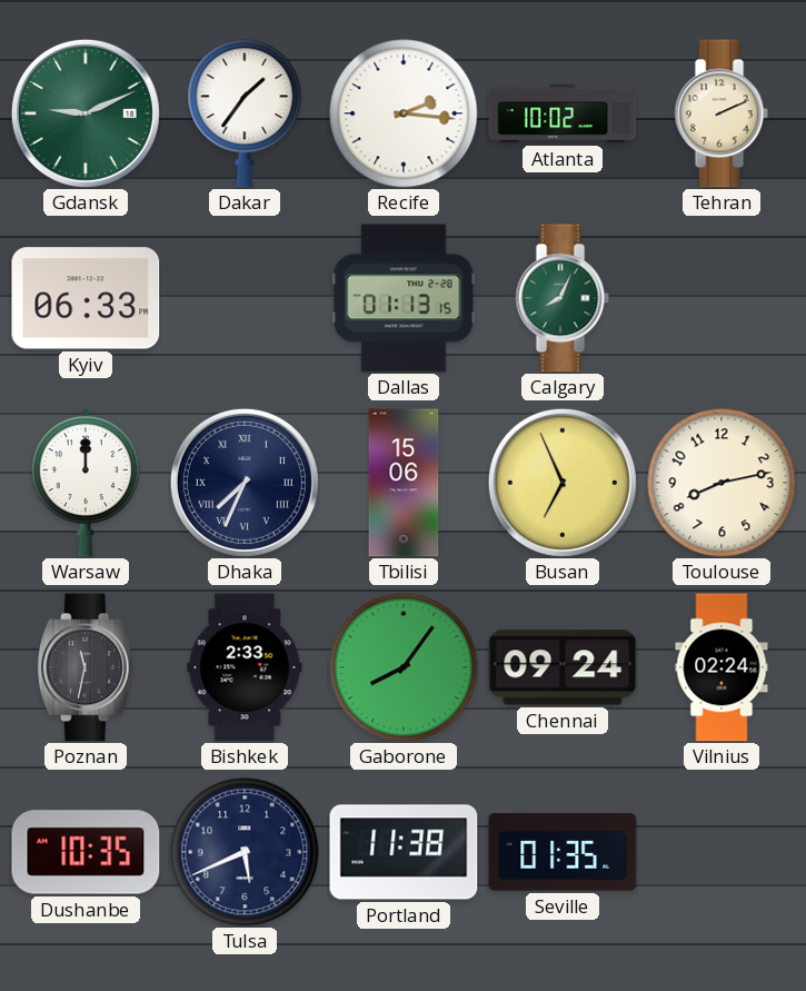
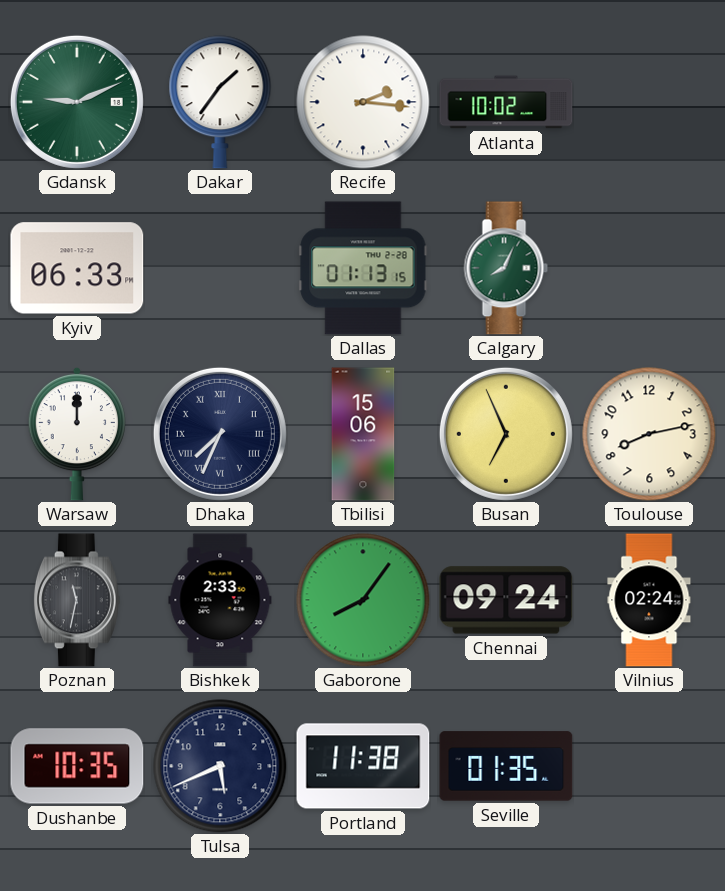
Tehran: 2:11 -> none (722, 113)
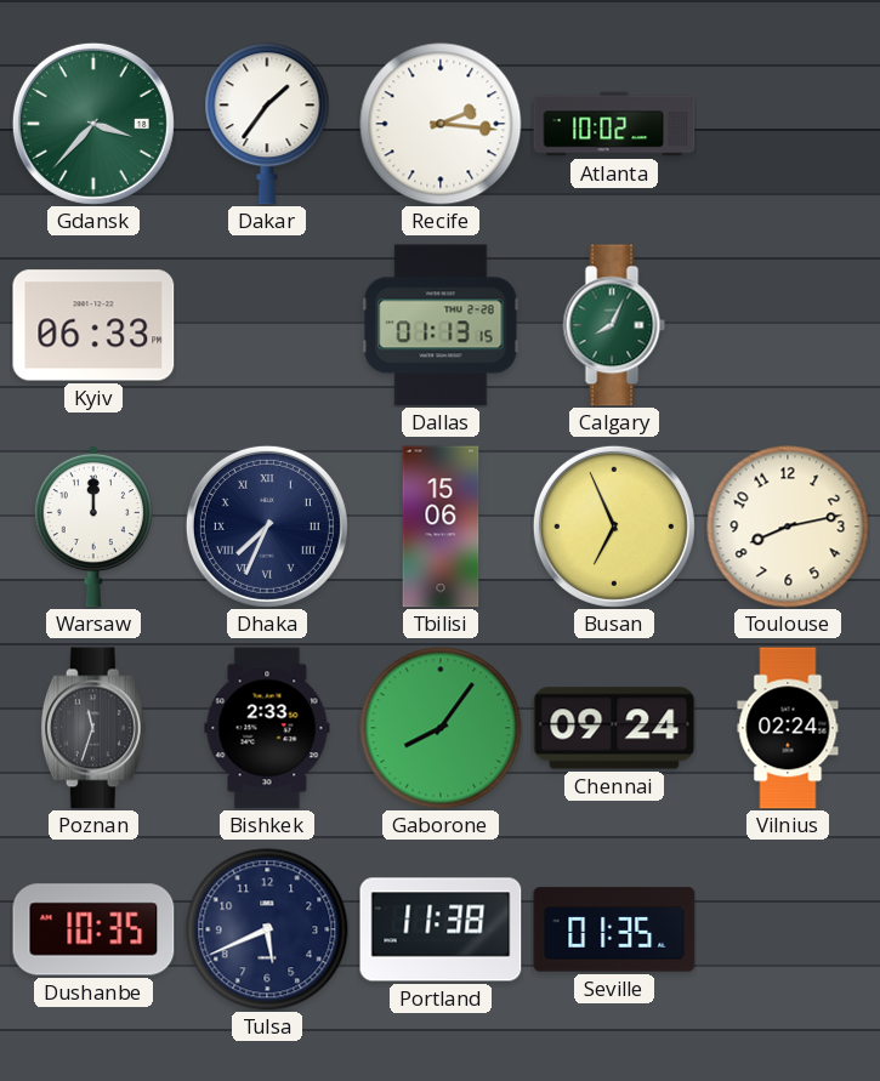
Gdansk: 9:11 -> 3:37 (93, 124)
Poznan: 11:32 -> 11:33 (93, 728)
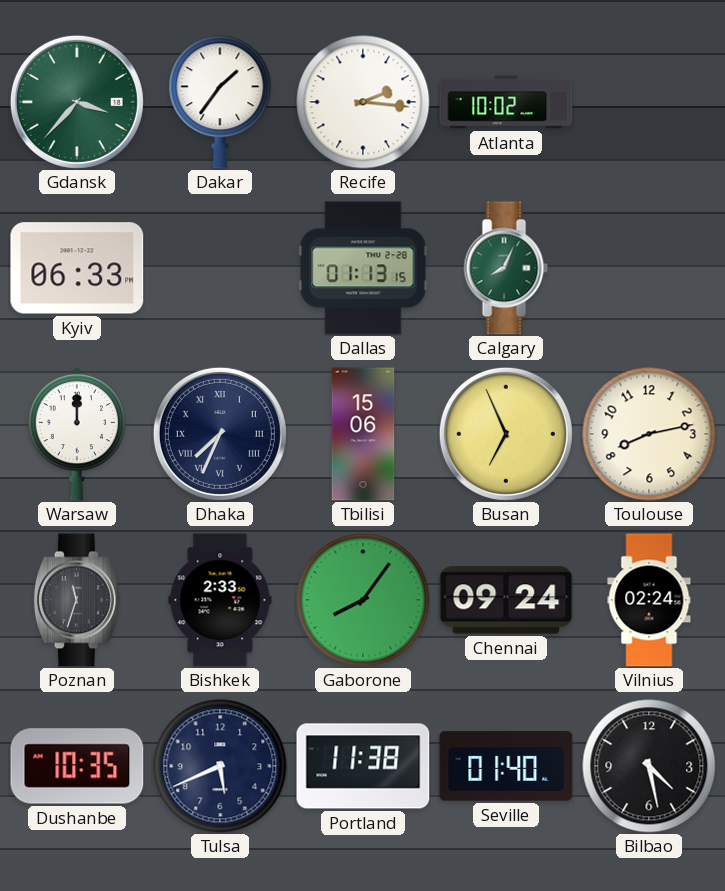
Seville: 01:35 -> 01:40 (506, 766)
Bilbao: none -> 4:28 (649, 766)
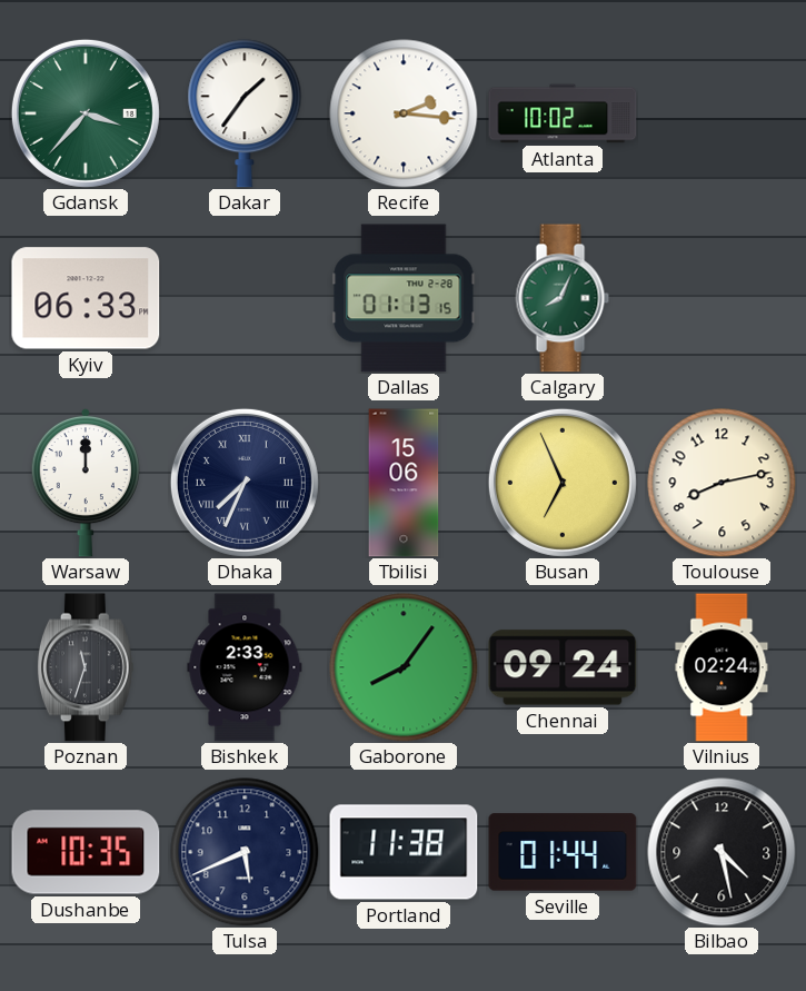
Seville: 01:40 -> 01:44 (563, 852)
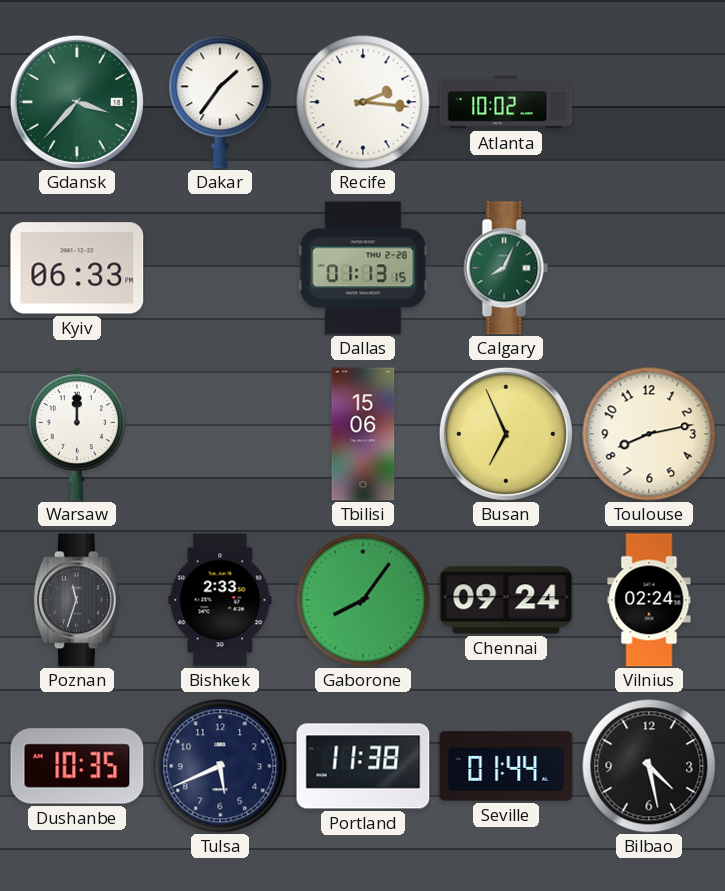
Dhaka: 7:34 -> none (245, 483)
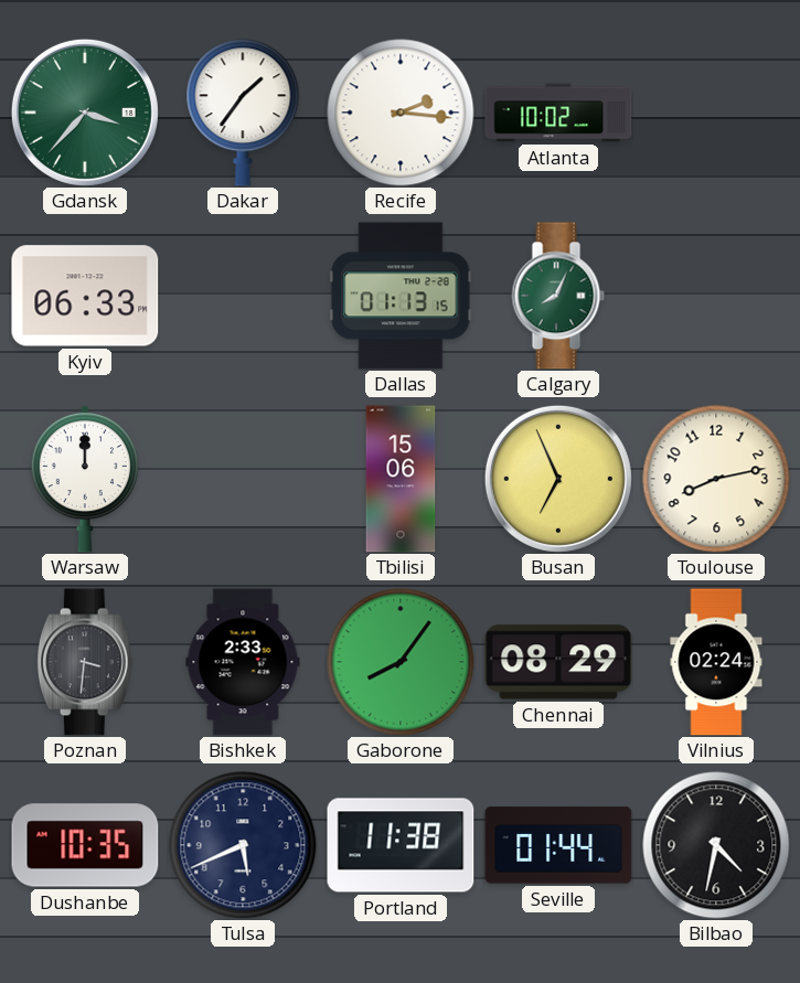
Poznan: 11:33 -> 3:31 (85, 662)
Chennai: 09:24 -> 08:29 (558, 662)
Bilbao: 4:28 -> 4:32 (716, 845)
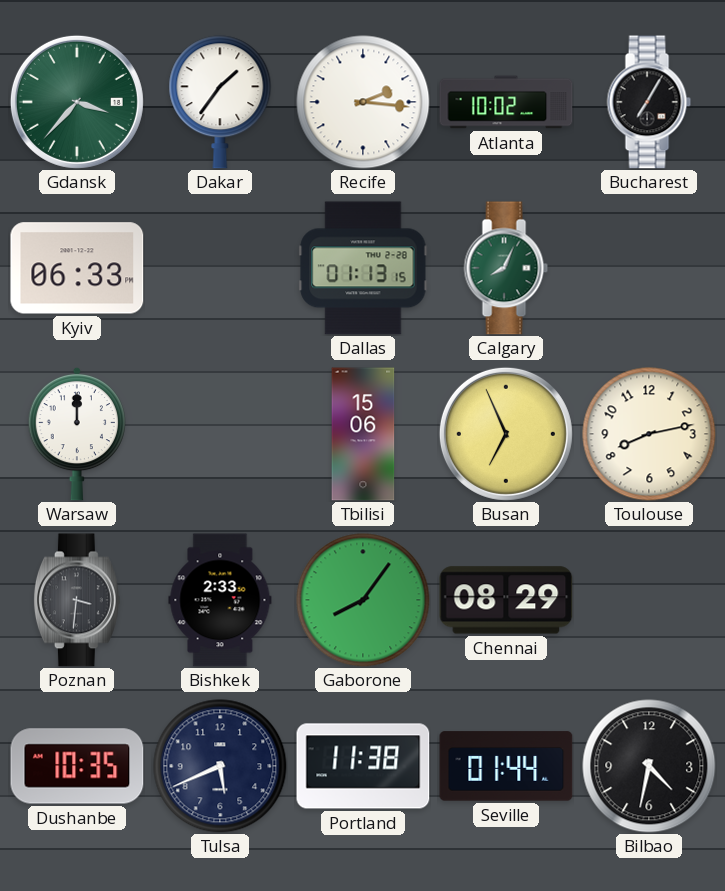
Bucharest: none -> 7:05 (649, 102)
Vilnius: 02:24 -> none (716, 662)
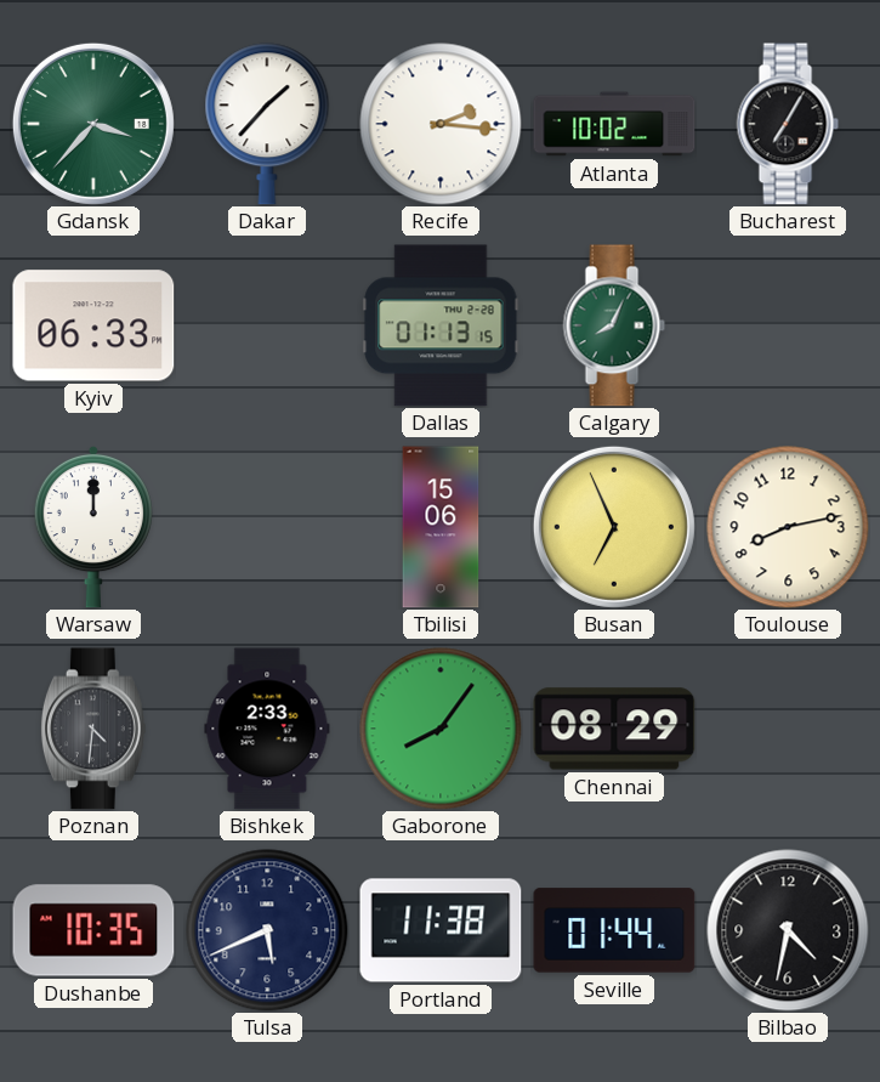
Dakar: 1:36 -> 1:37 (267, 124)
Poznan: 3:31 -> 4:31 (93, 729)
